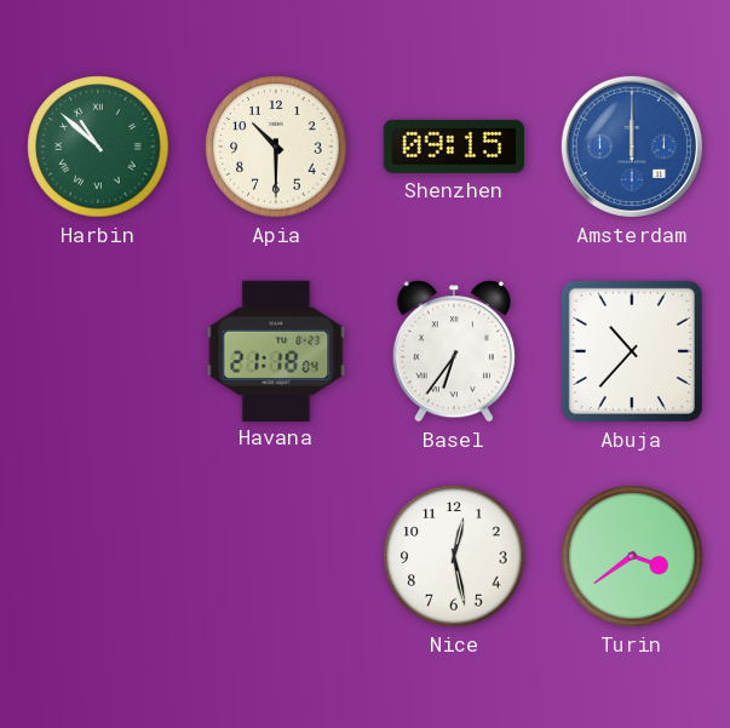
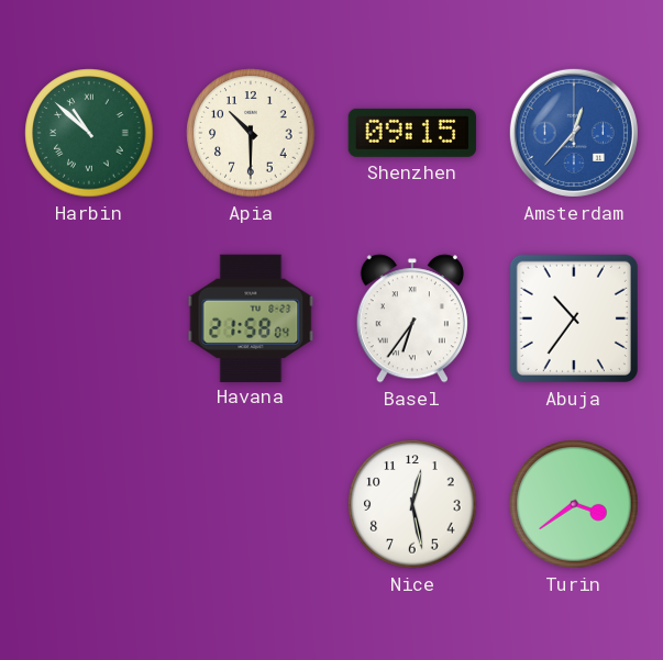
Amsterdam: 12:00 -> 12:37 (574, 133)
Havana: 21:18 -> 21:58 (251, 317)
Abuja: 10:37 -> 10:36 (574, 318)
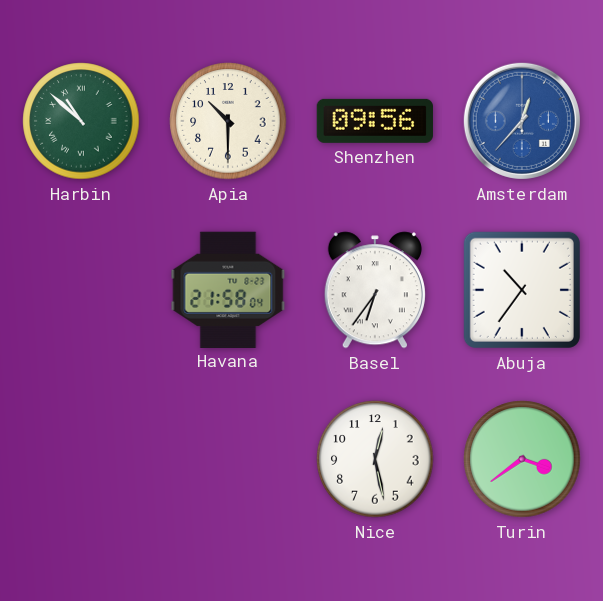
Shenzhen: 09:15 -> 09:56 (374, 121)
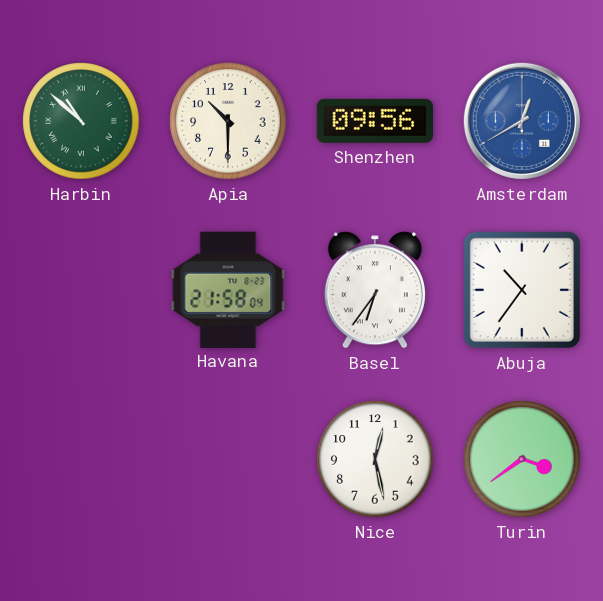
Amsterdam: 12:37 -> 12:40 (522, 121)
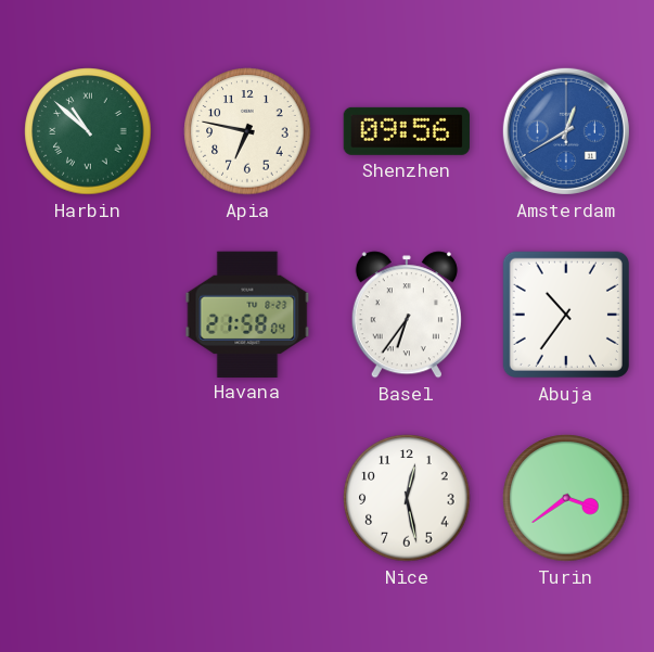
Apia: 10:30 -> 6:47 (247, 131)
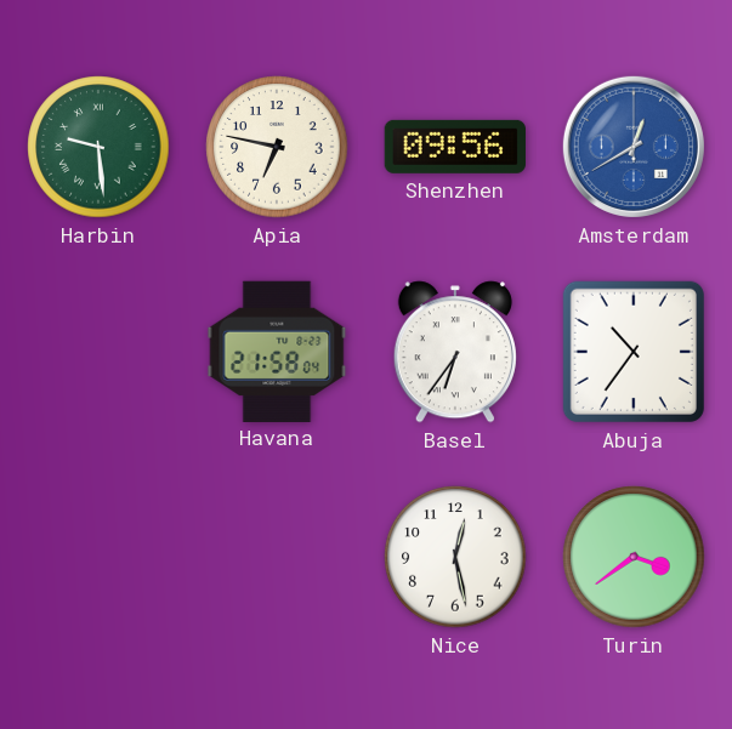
Harbin: 10:52 -> 9:29 (98, 147)
